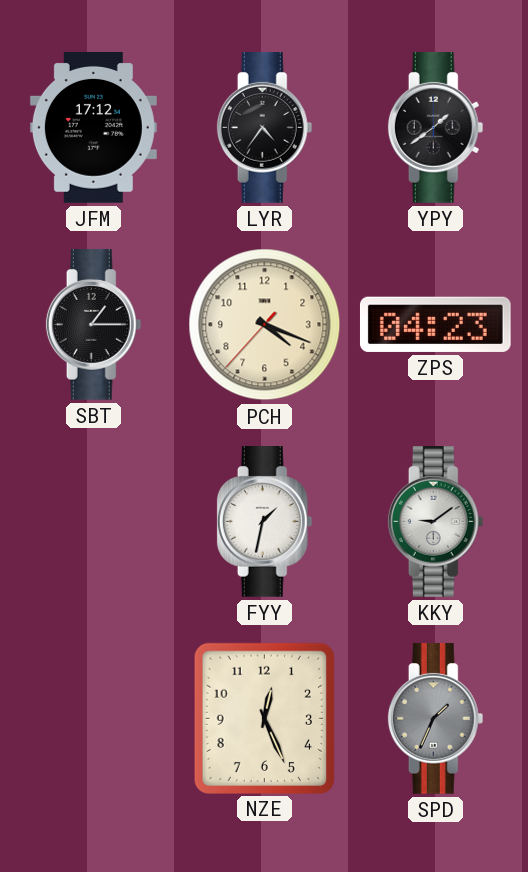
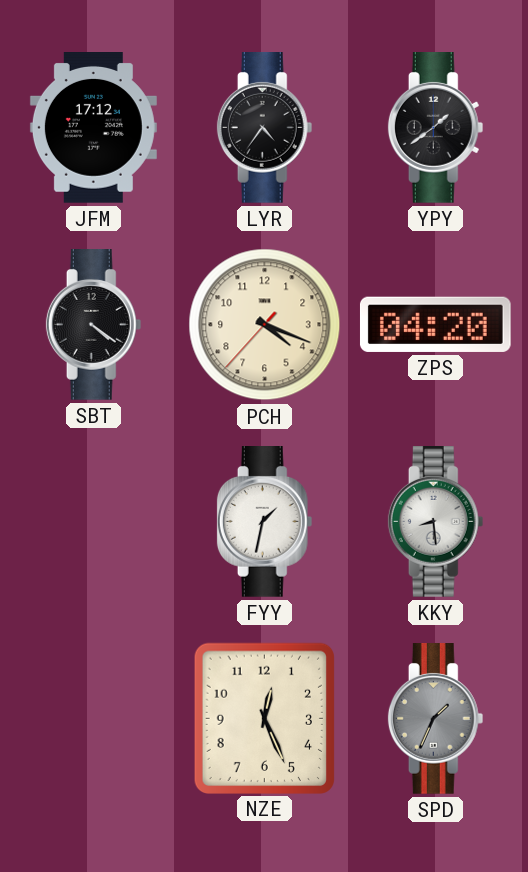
SBT: 1:15 -> 4:21 (94, 325)
ZPS: 04:23 -> 04:20 (435, 324)
KKY: 9:09 -> 8:29 (436, 522)
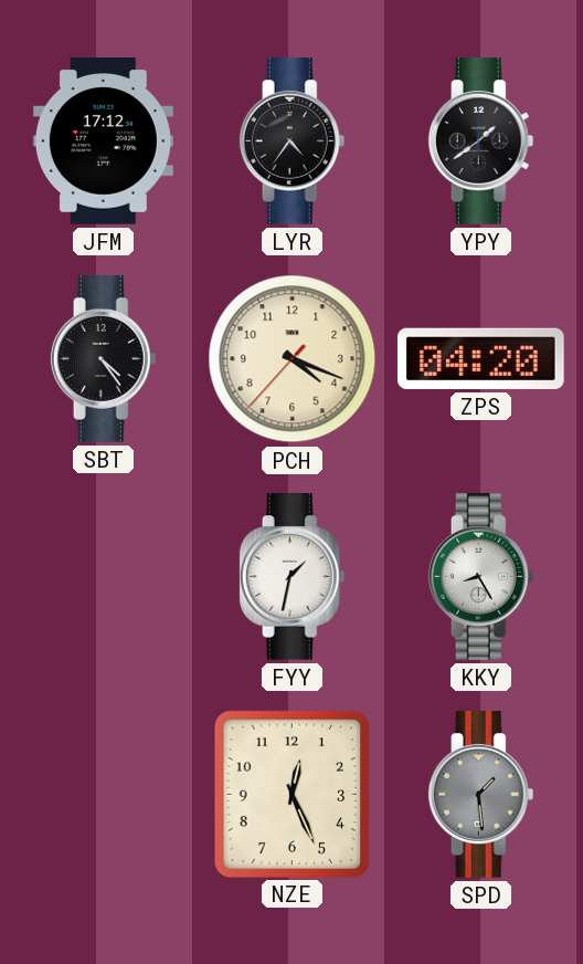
SBT: 4:21 -> 4:24 (104, 359)
KKY: 8:29 -> 8:25 (481, 577)
SPD: 1:34 -> 1:29 (481, 795)
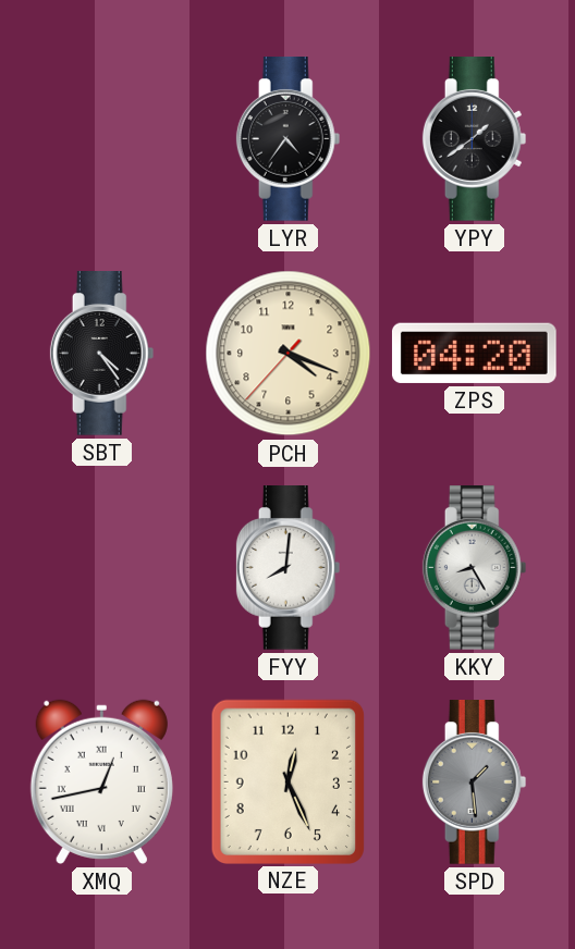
JFM: 17:12 -> none (103, 142)
FYY: 1:32 -> 8:01 (289, 568)
XMQ: none -> 12:43 (101, 781)
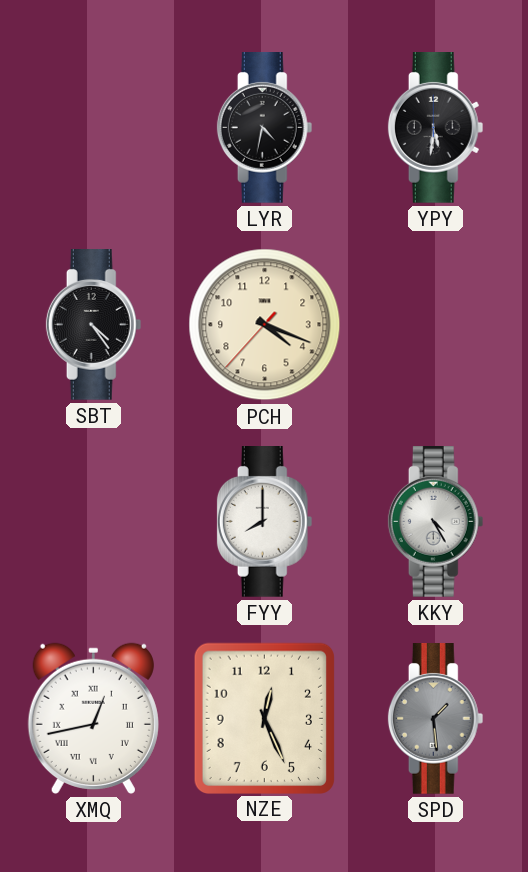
LYR: 4:36 -> 4:32 (265, 128)
YPY: 1:39 -> 5:31 (436, 128)
ZPS: 04:20 -> none (474, 353)
FYY: 8:01 -> 8:00 (265, 522)
KKY: 8:25 -> 4:25 (436, 522)
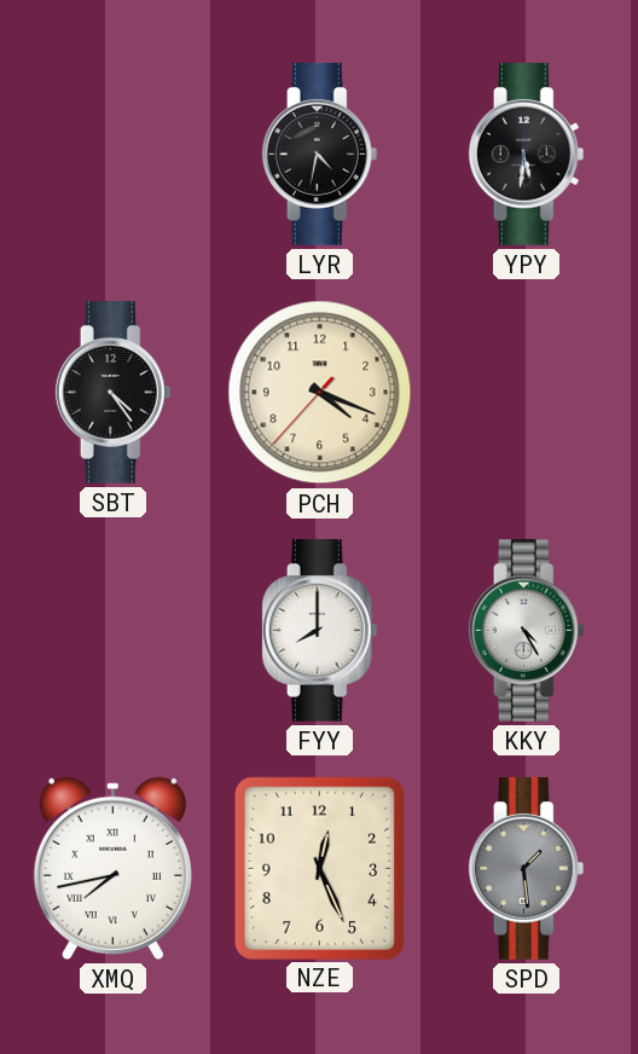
XMQ: 12:43 -> 7:43 (112, 868)
